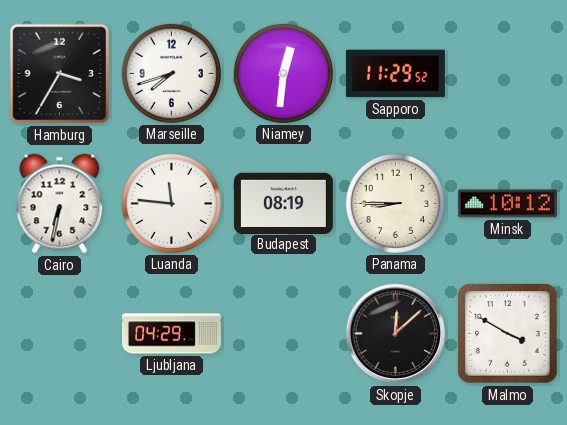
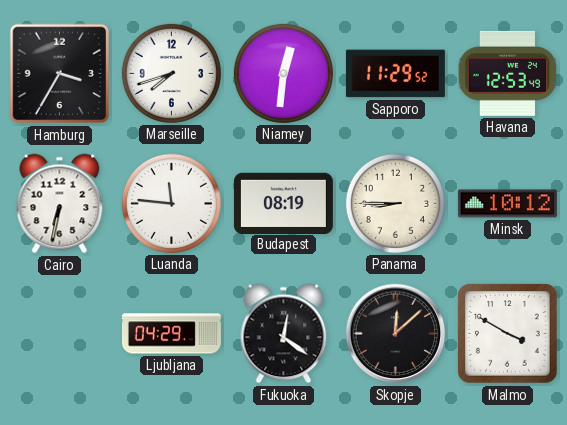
Havana: none -> 12:53 (508, 73)
Fukuoka: none -> 12:21 (284, 334)
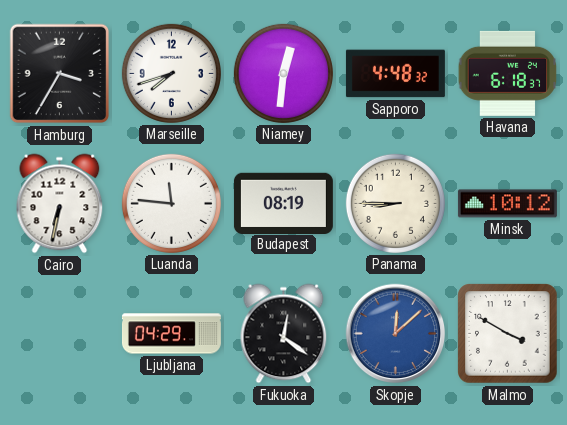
Sapporo: 11:29 -> 4:48 (395, 74)
Havana: 12:53 -> 6:18 (508, 73)
Skopje dial: black -> blue (396, 334)
